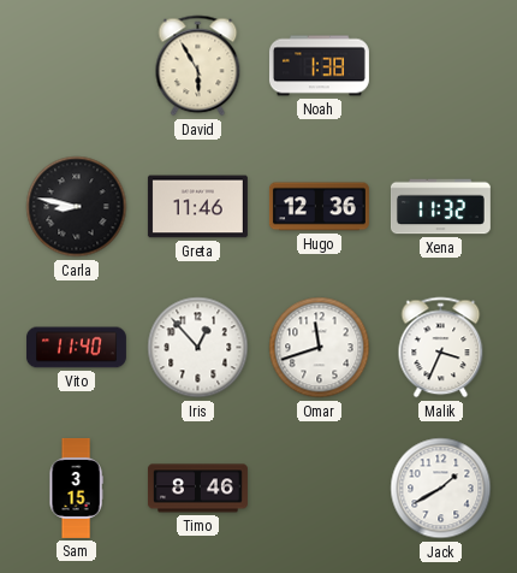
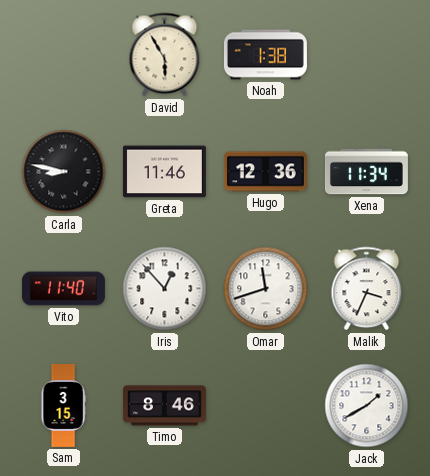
Xena: 11:32 -> 11:34 (366, 172)
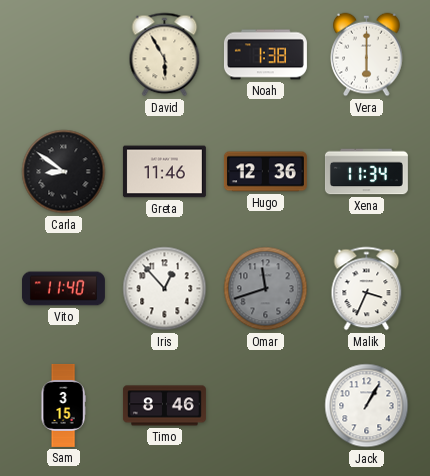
Vera: none -> 6:00 (367, 55)
Carla: 8:47 -> 8:51 (64, 172)
Omar dial: white -> grey (266, 289)
Jack: 1:40 -> 1:05 (367, 406)
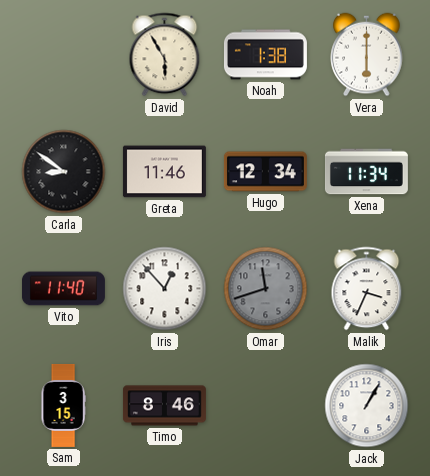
Hugo: 12:36 -> 12:34 (265, 172)
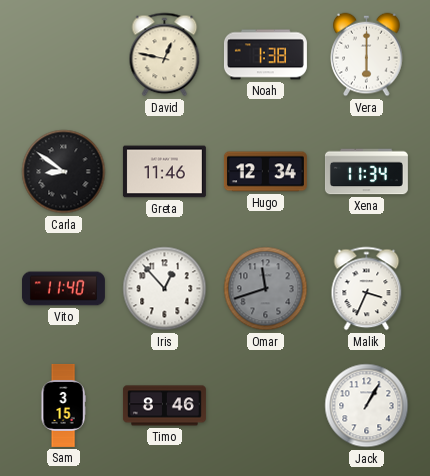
David: 5:55 -> 12:47 (165, 55)
